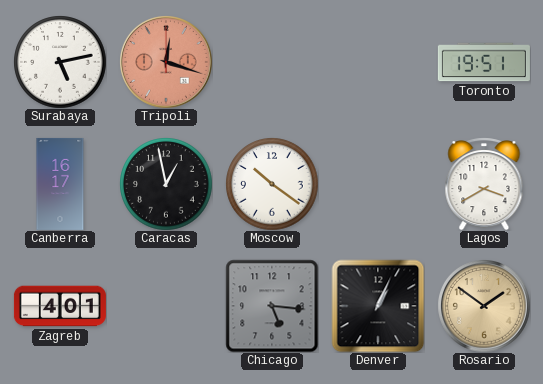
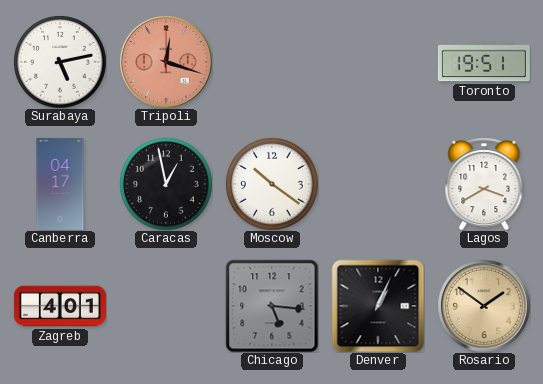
Canberra: 16:17 -> 04:17 (60, 184)
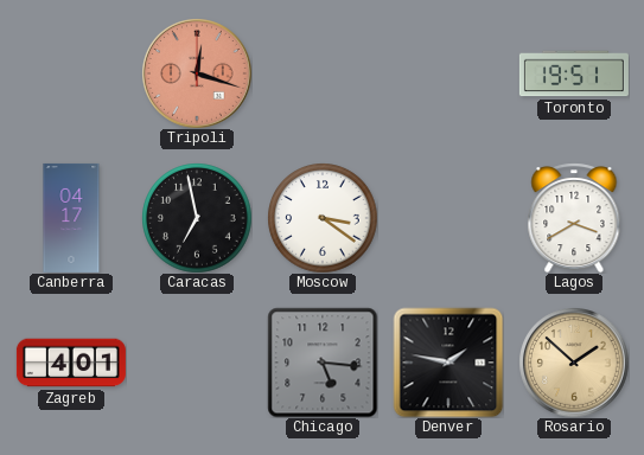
Surabaya: 5:13 -> none (60, 62)
Caracas: 12:58 -> 6:58 (197, 218)
Moscow: 10:21 -> 3:21 (323, 218)
Denver: 1:04 -> 1:47 (448, 363)
Rosario: 1:51 -> 1:52 (574, 363)
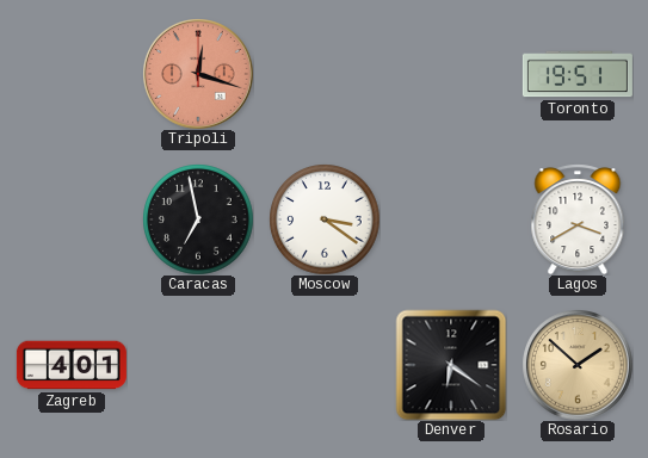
Canberra: 04:17 -> none (71, 218)
Chicago: 5:16 -> none (323, 363)
Denver: 1:47 -> 6:21 (451, 365)
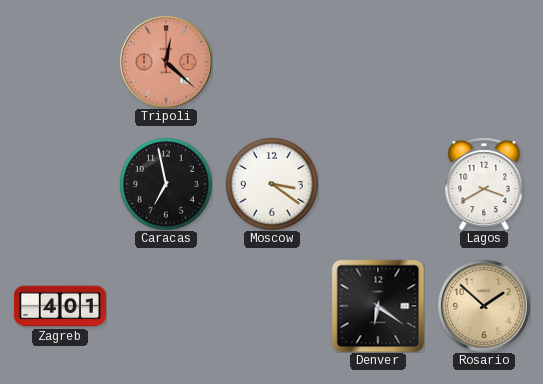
Tripoli: 12:18 -> 12:22 (166, 62)
Toronto: 19:51 -> none (578, 74)
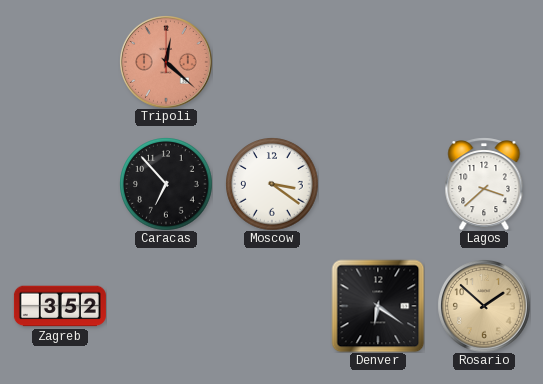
Caracas: 6:58 -> 6:53 (166, 184)
Lagos: 3:40 -> 3:38 (484, 184)
Zagreb: 4:01 -> 3:52 (60, 306)
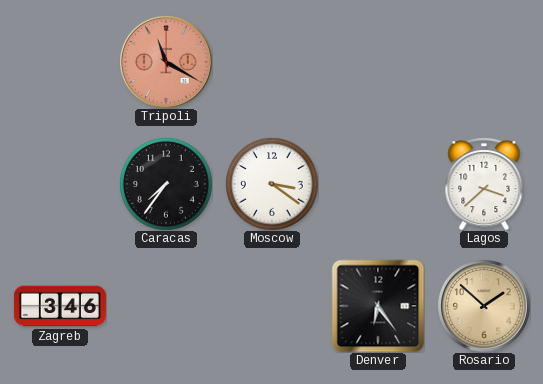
Tripoli: 12:22 -> 11:20 (166, 62)
Caracas: 6:53 -> 7:36 (166, 184)
Zagreb: 3:52 -> 3:46 (60, 306)
Denver: 6:21 -> 6:24 (378, 306)
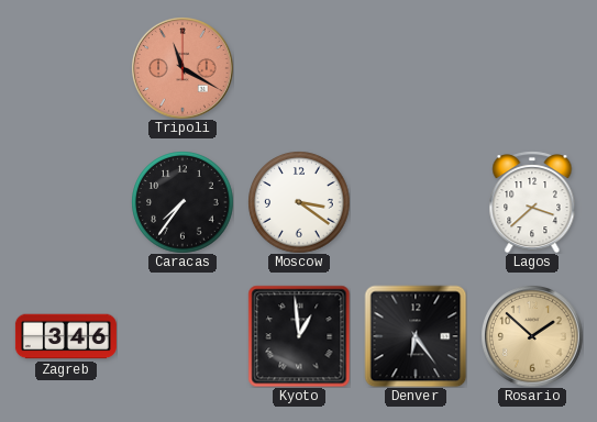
Kyoto: none -> 12:59 (299, 336)
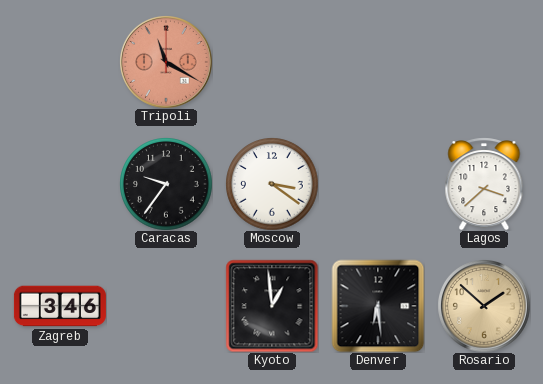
Caracas: 7:36 -> 9:36 (166, 184)
Denver: 6:24 -> 6:29 (378, 306)
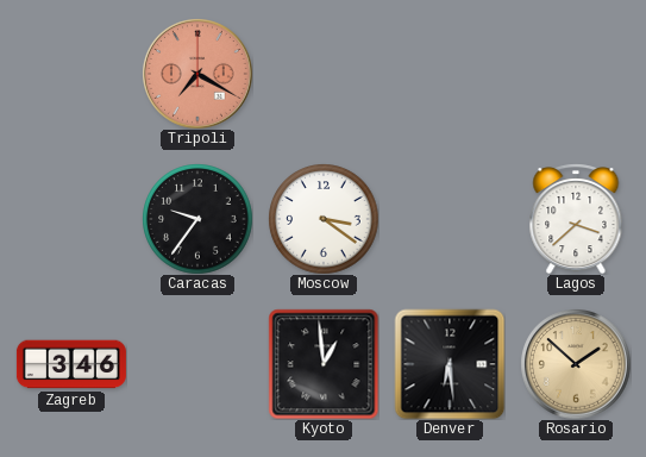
Tripoli: 11:20 -> 7:20 (197, 74)
